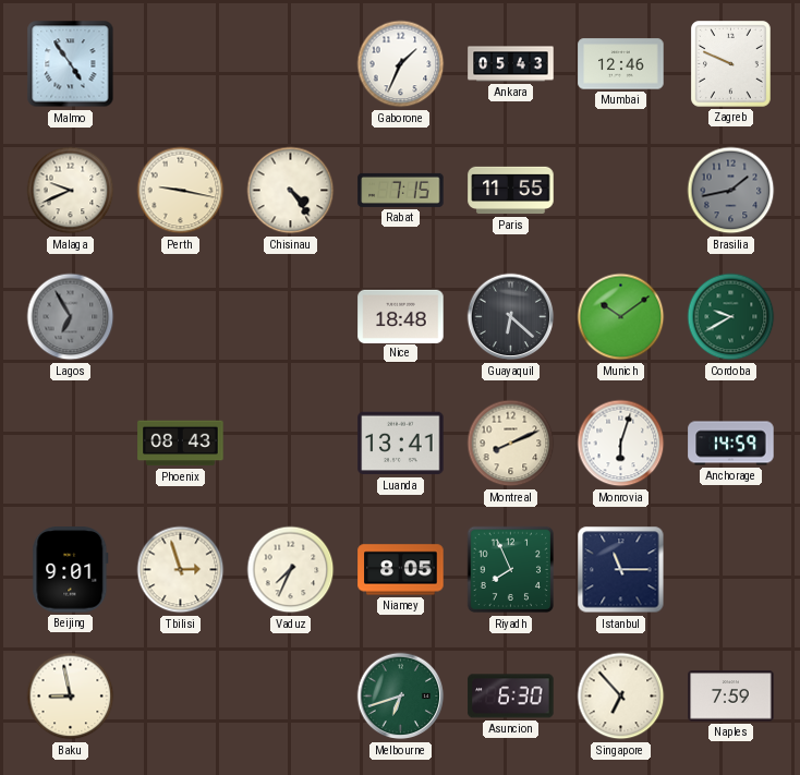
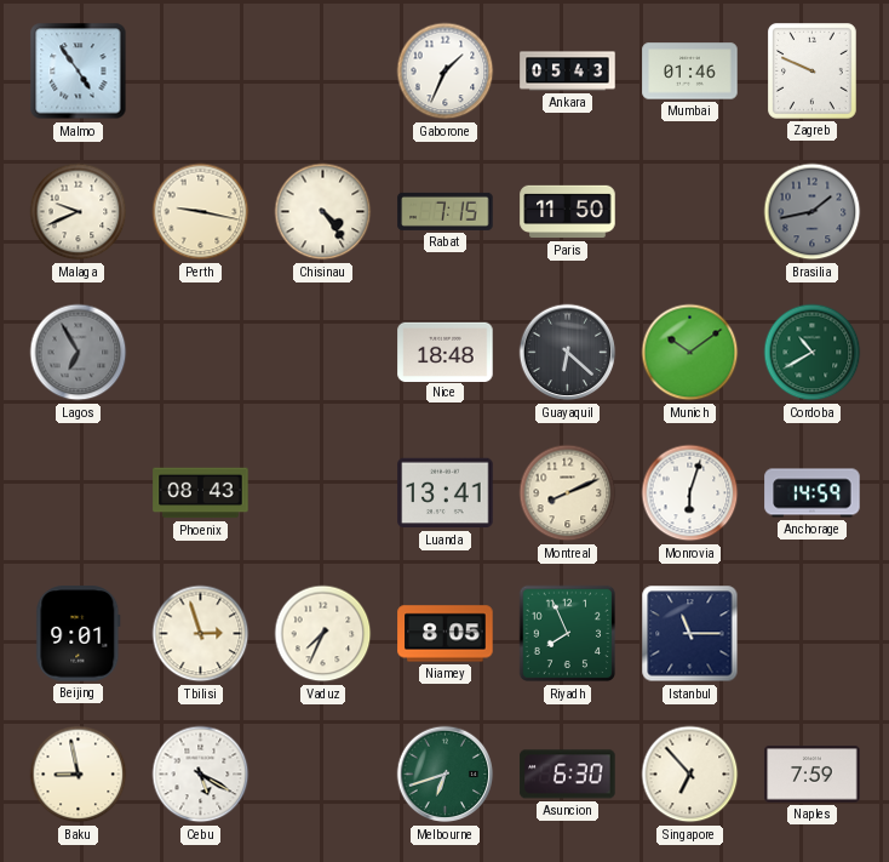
Mumbai: 12:46 -> 01:46 (690, 72)
Paris: 11:55 -> 11:50 (568, 212)
Cordoba: 9:40 -> 10:40 (813, 353)
Cebu: none -> 5:20 (201, 775)
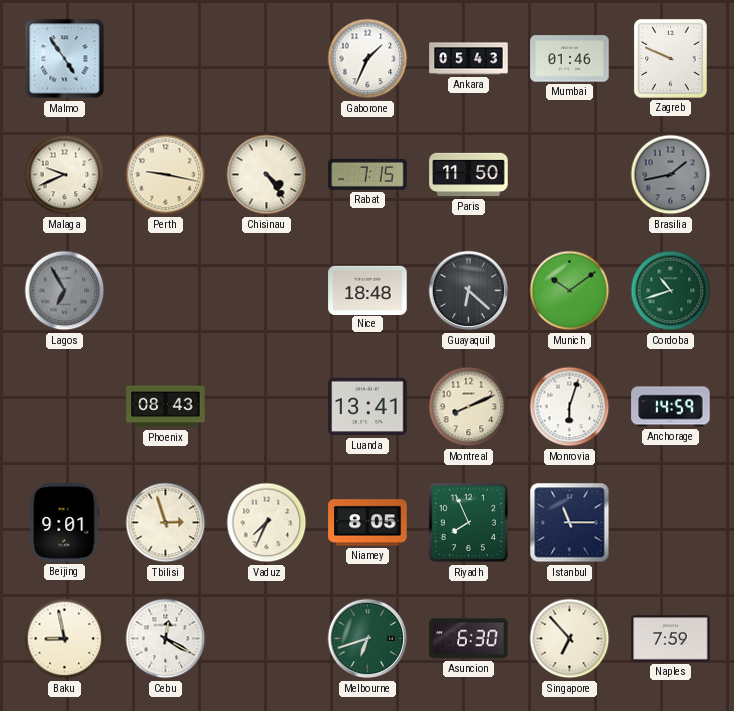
Cordoba: 10:40 -> 10:42 (671, 291)
Cebu: 5:20 -> 12:20 (166, 639)
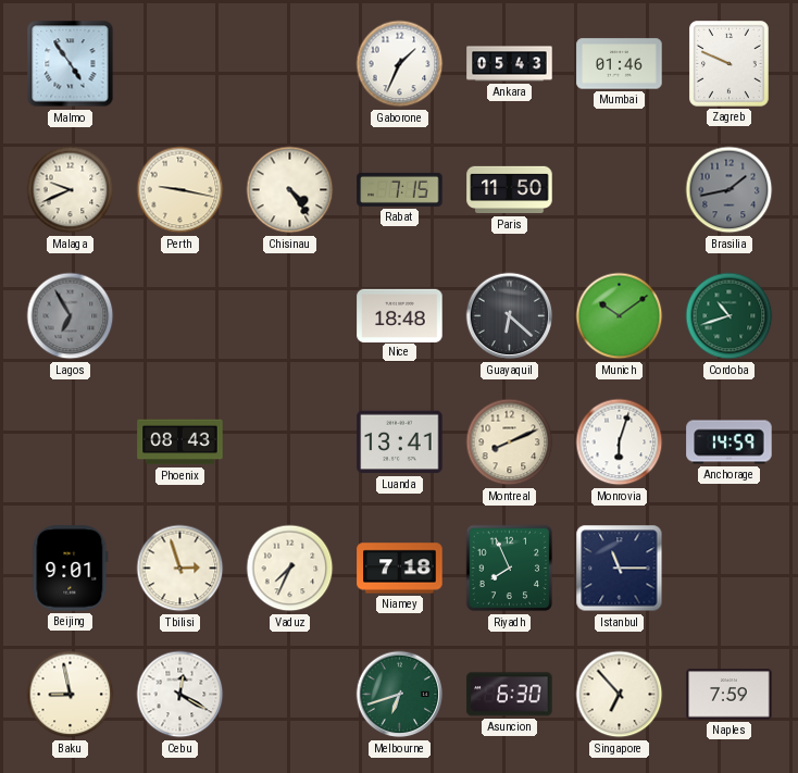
Niamey: 8:05 -> 7:18 (400, 569)
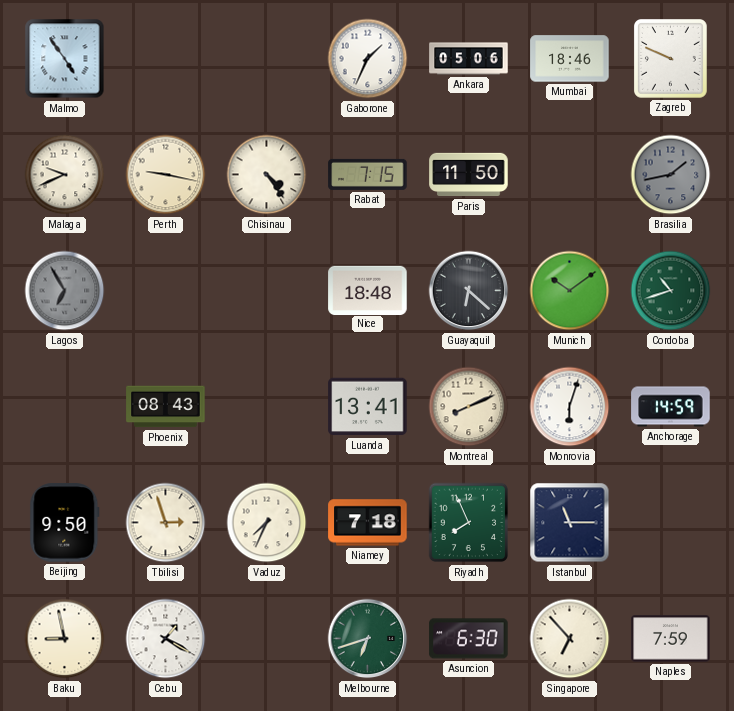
Ankara: 05:43 -> 05:06 (469, 59)
Mumbai: 01:46 -> 18:46 (570, 59)
Beijing: 9:01 -> 9:50 (65, 523)
Cebu: 12:20 -> 1:20 (166, 639)
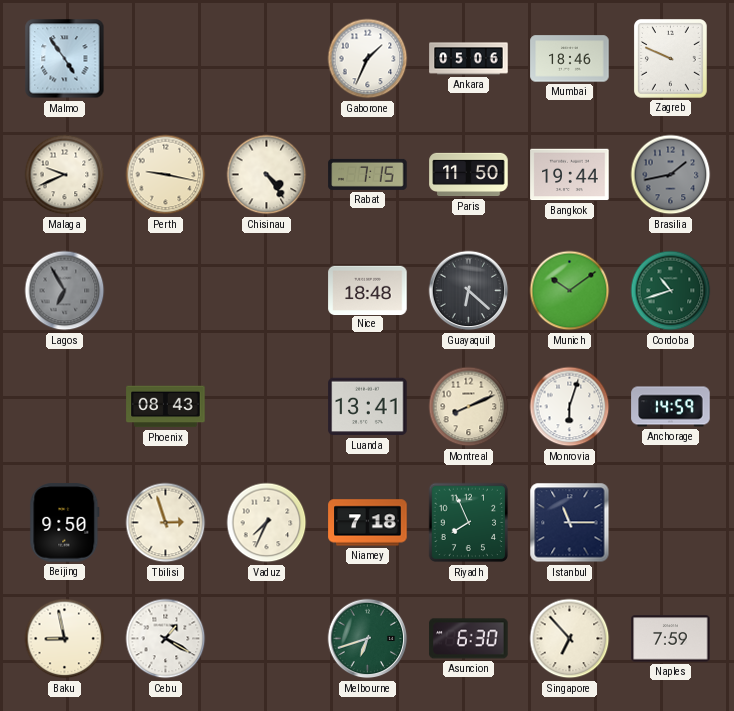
Bangkok: none -> 19:44 (570, 175)
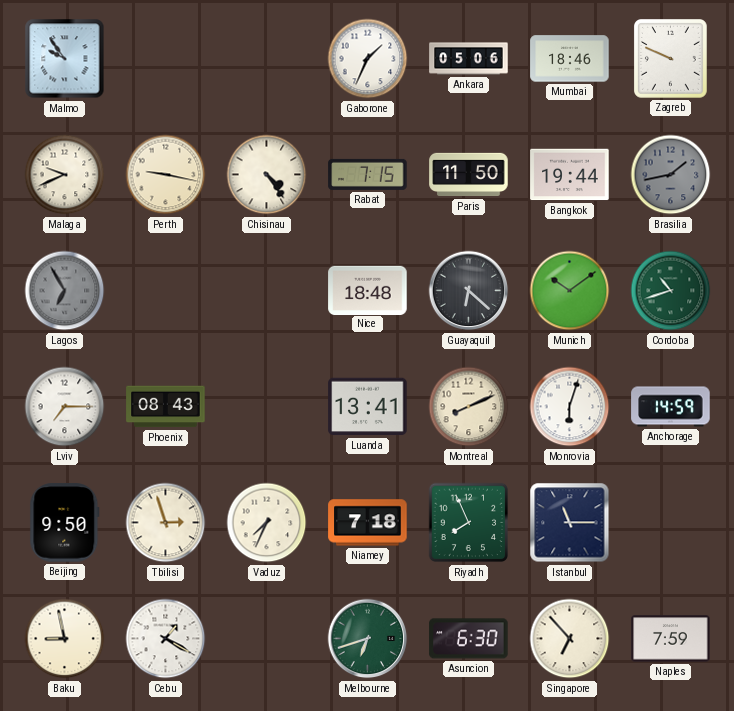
Malmo: 4:54 -> 9:54 (65, 59)
Lviv: none -> 7:15 (65, 407)
